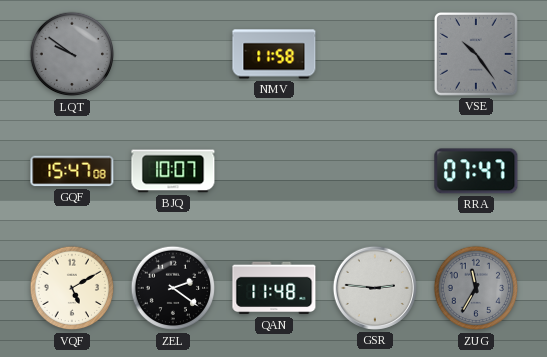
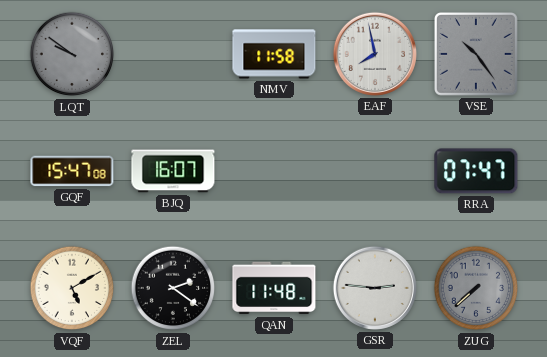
EAF: none -> 7:58 (375, 54)
BJQ: 10:07 -> 16:07 (173, 171)
ZUG: 11:35 -> 7:38 (476, 288)
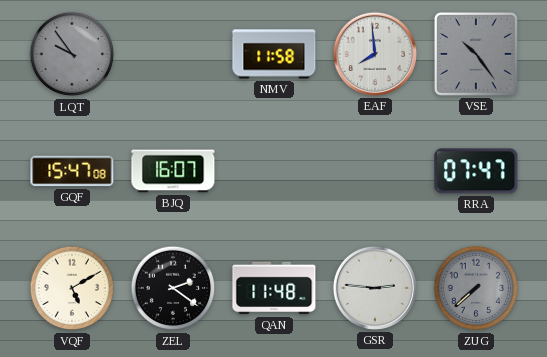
LQT: 9:51 -> 9:54 (72, 54)
EAF: 7:58 -> 7:59 (375, 54)
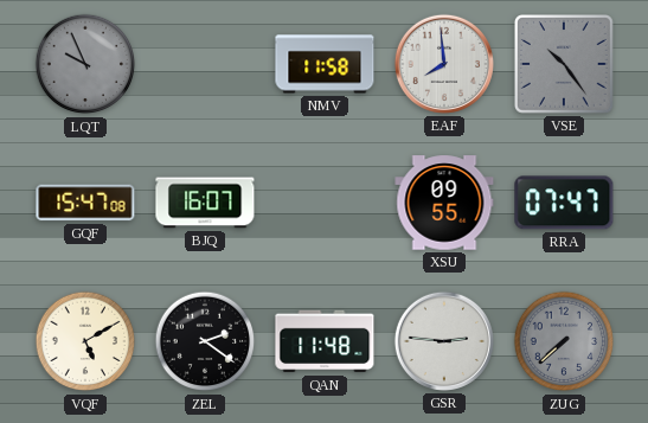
LQT: 9:54 -> 9:56 (85, 64)
XSU: none -> 09:55 (444, 203)
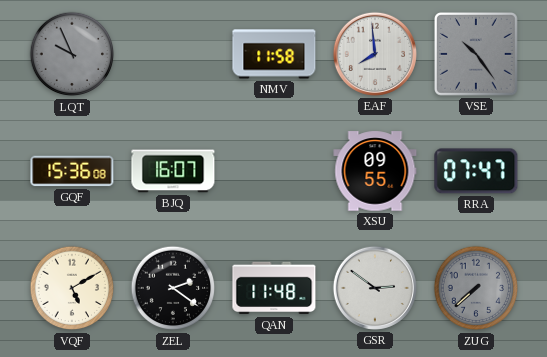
GQF: 15:47 -> 15:36 (72, 171)
GSR: 2:46 -> 2:51 (375, 288)
